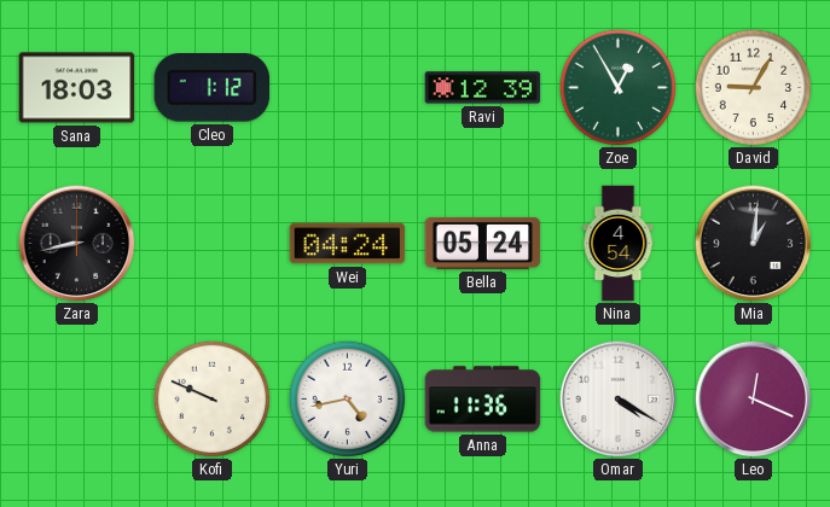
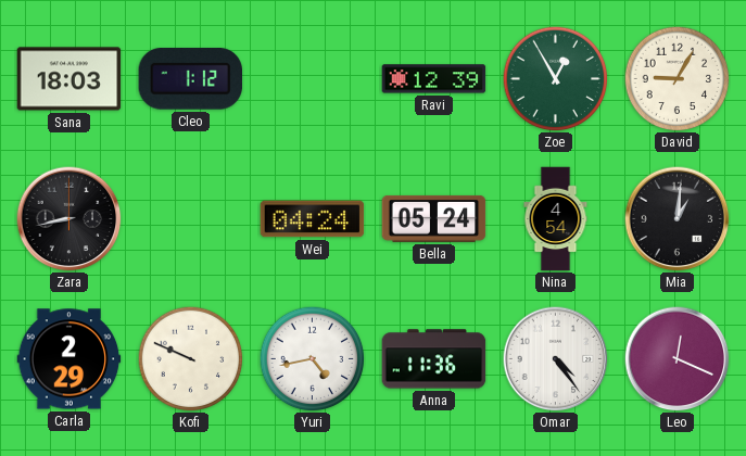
Carla: none -> 2:29 (69, 359)
Omar: 4:20 -> 4:24 (556, 359)
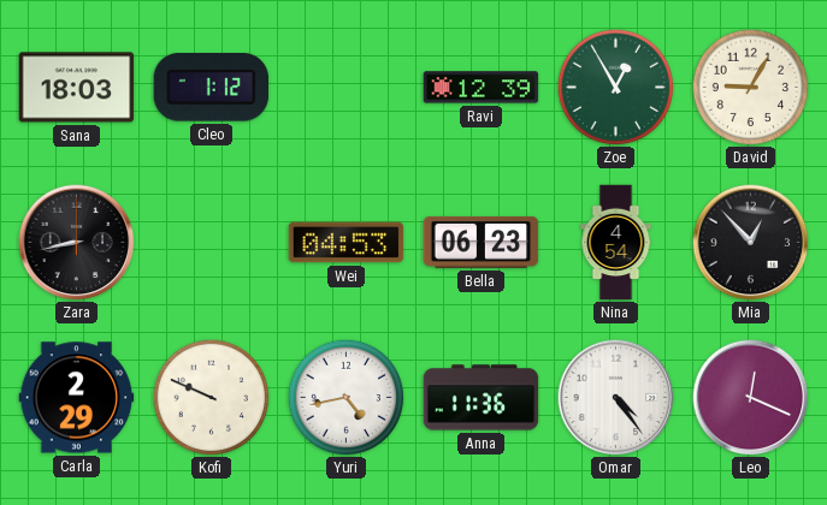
Wei: 04:24 -> 04:53 (347, 243)
Bella: 05:24 -> 06:23 (482, 242)
Mia: 1:01 -> 12:53 (751, 243)
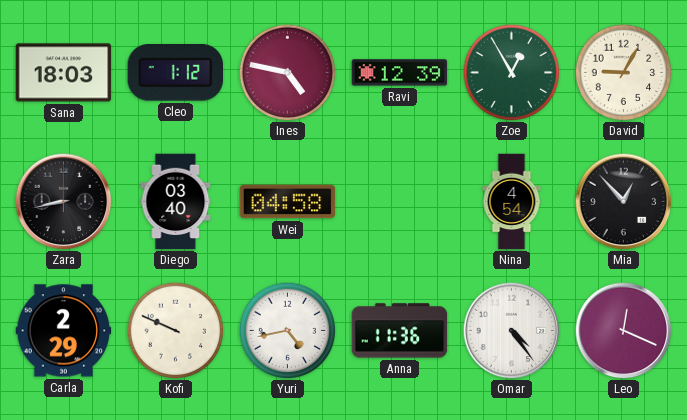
Ines: none -> 4:47 (287, 72)
Diego: none -> 03:40 (176, 202)
Wei: 04:53 -> 04:58 (288, 202)
Bella: 06:23 -> none (482, 242)
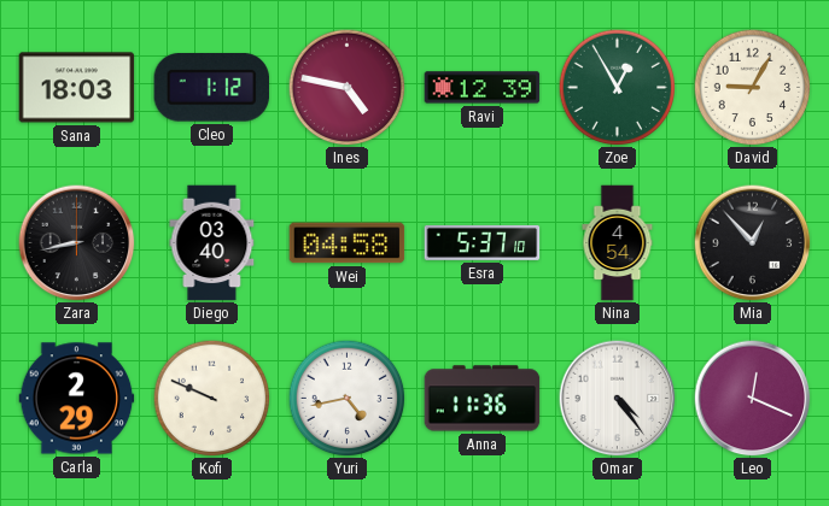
Esra: none -> 5:37 (483, 242)
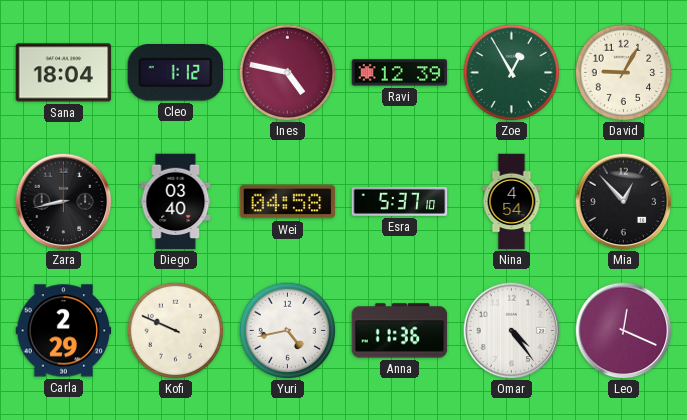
Sana: 18:03 -> 18:04 (64, 73)
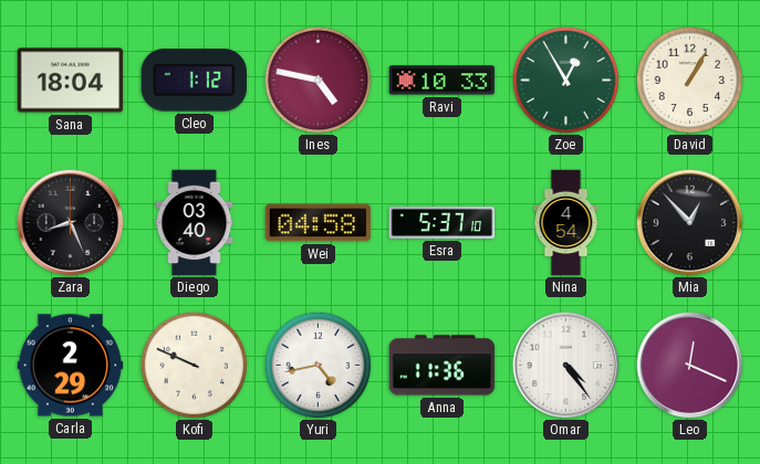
Ravi: 12:39 -> 10:33 (443, 81)
David: 9:05 -> 1:05 (689, 80)
Zara: 8:43 -> 8:26 (71, 223)
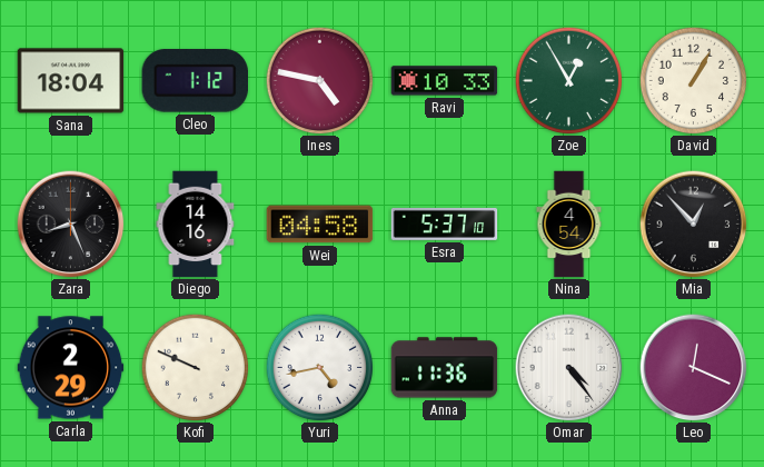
Diego: 03:40 -> 14:16 (196, 225)
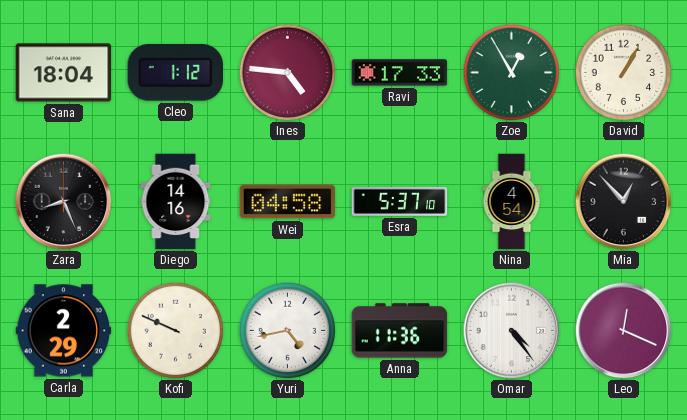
Ines: 4:47 -> 4:46 (287, 72)
Ravi: 10:33 -> 17:33 (400, 73)
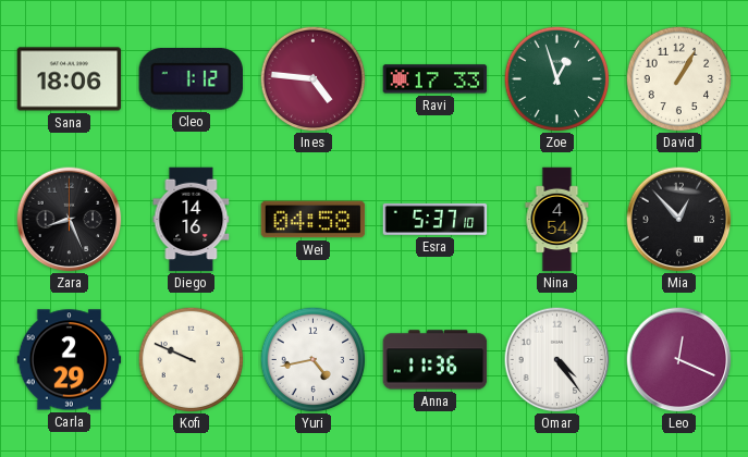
Sana: 18:04 -> 18:06 (70, 79)
Zoe: 12:55 -> 12:57 (556, 78)
